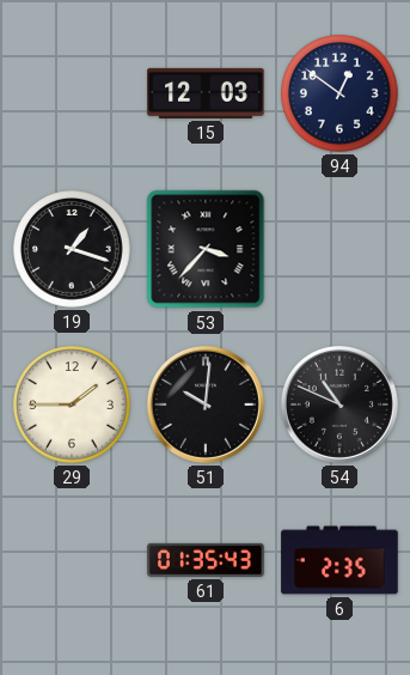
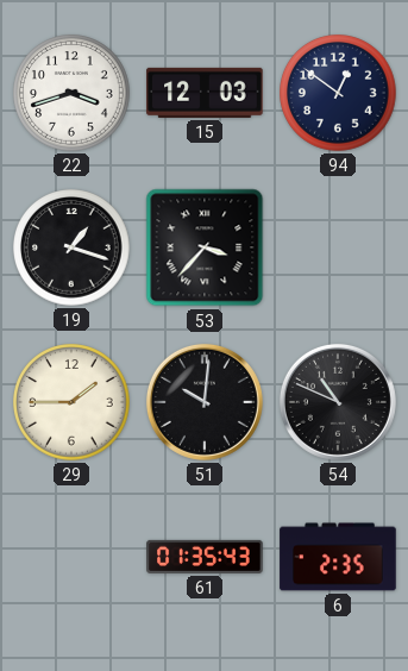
22: none -> 3:42 (71, 93)
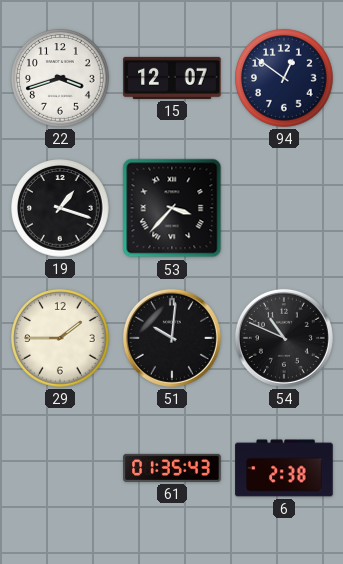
15: 12:03 -> 12:07 (172, 78)
6: 2:35 -> 2:38 (284, 468)
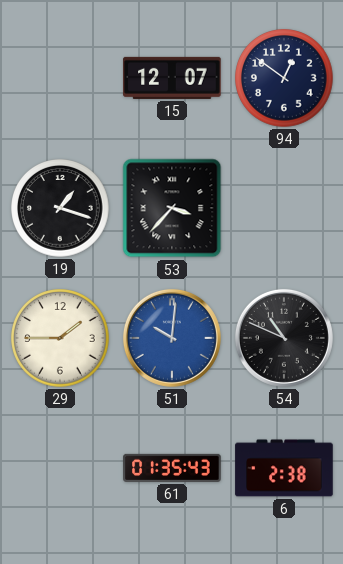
22: 3:42 -> none (60, 78)
51 dial: black -> blue (172, 338)
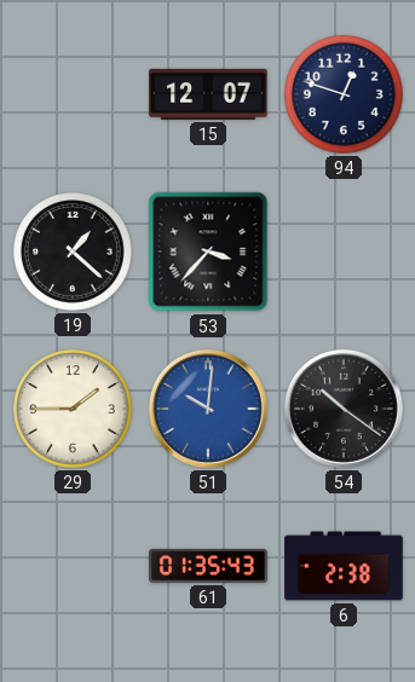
94: 12:51 -> 12:48 (344, 94)
19: 1:18 -> 1:22 (73, 252)
54: 10:49 -> 10:21 (344, 409)
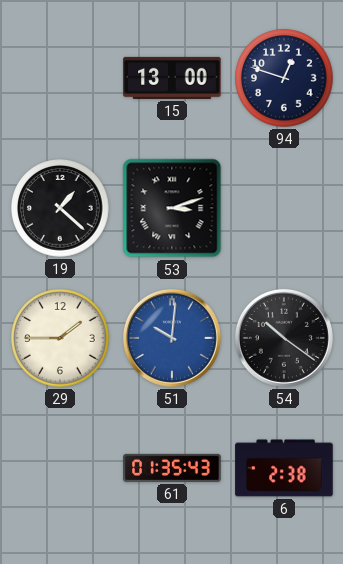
15: 12:07 -> 13:00 (172, 78)
53: 3:37 -> 3:12 (172, 208)
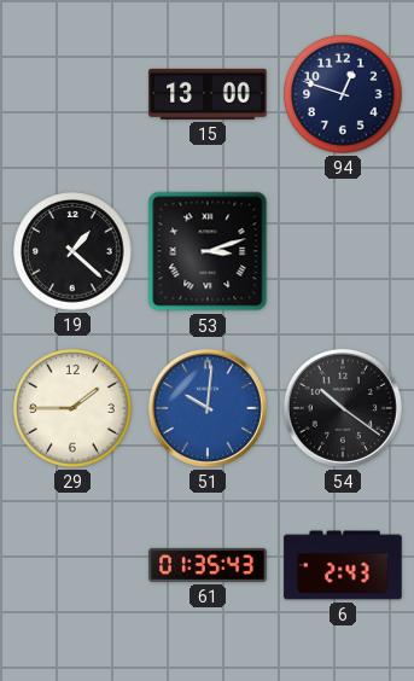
6: 2:38 -> 2:43 (343, 565)
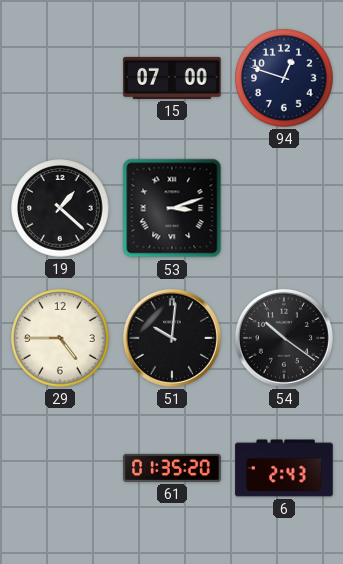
15: 13:00 -> 07:00 (172, 78)
29: 1:45 -> 4:45 (60, 338)
51 dial: blue -> black (172, 338)
61: 01:35:43 -> 01:35:20 (172, 468)
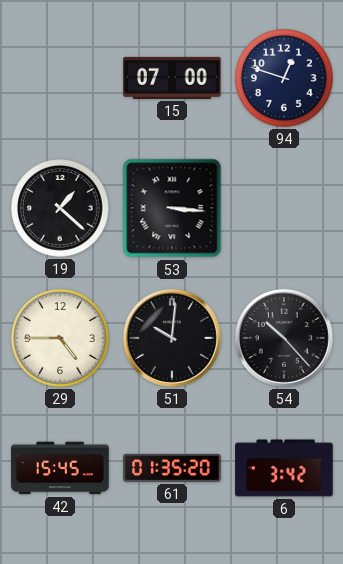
53: 3:12 -> 3:16 (172, 208)
54: 10:21 -> 10:23 (284, 338)
42: none -> 15:45 (60, 468)
6: 2:43 -> 3:42 (284, 468)
